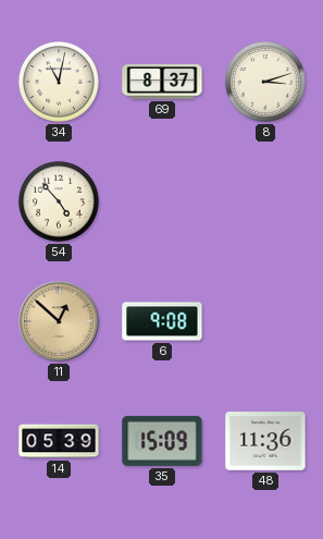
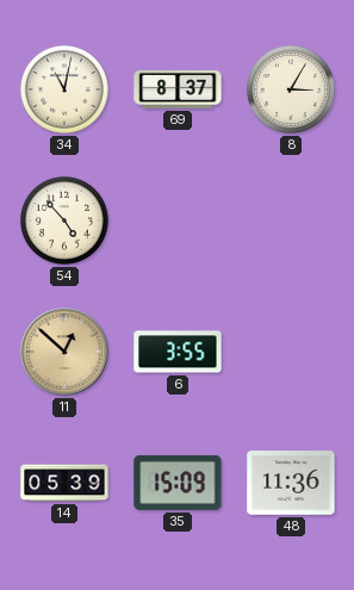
8: 3:12 -> 3:05 (291, 89)
6: 9:08 -> 3:55 (178, 352)
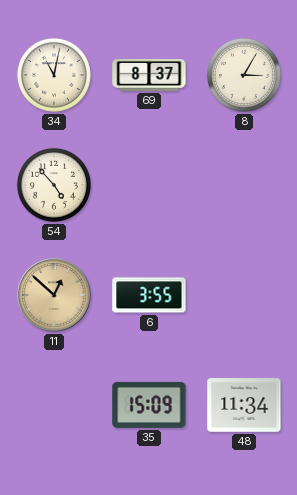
14: 05:39 -> none (64, 483)
48: 11:36 -> 11:34 (244, 405)
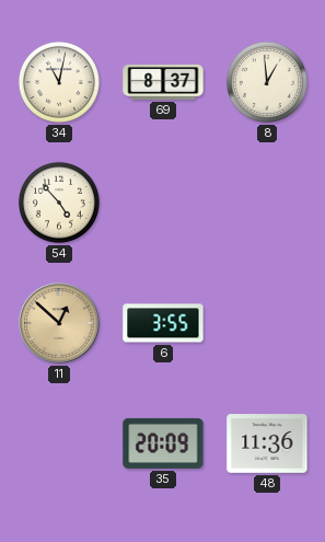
8: 3:05 -> 12:59 (267, 82)
35: 15:09 -> 20:09 (163, 443)
48: 11:34 -> 11:36 (267, 443)
